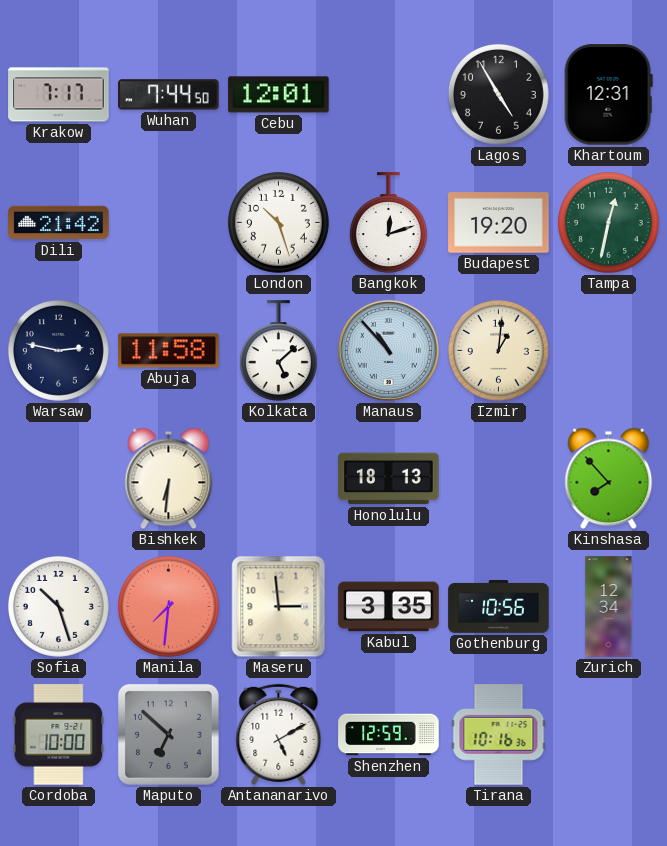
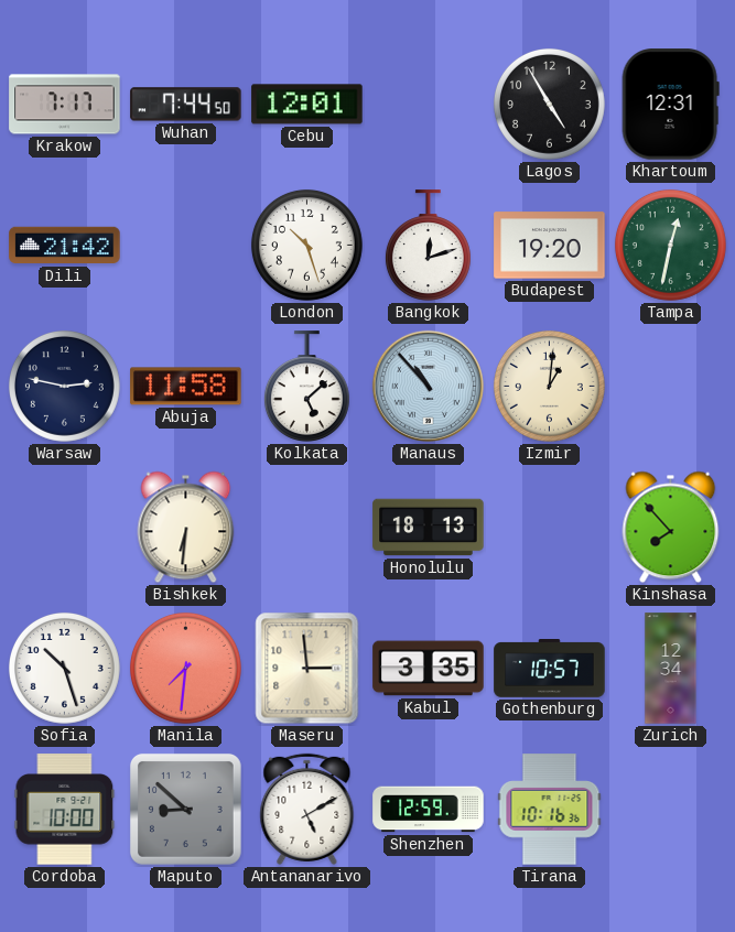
Gothenburg: 10:56 -> 10:57 (550, 669)
Maputo: 6:52 -> 8:52 (185, 809)
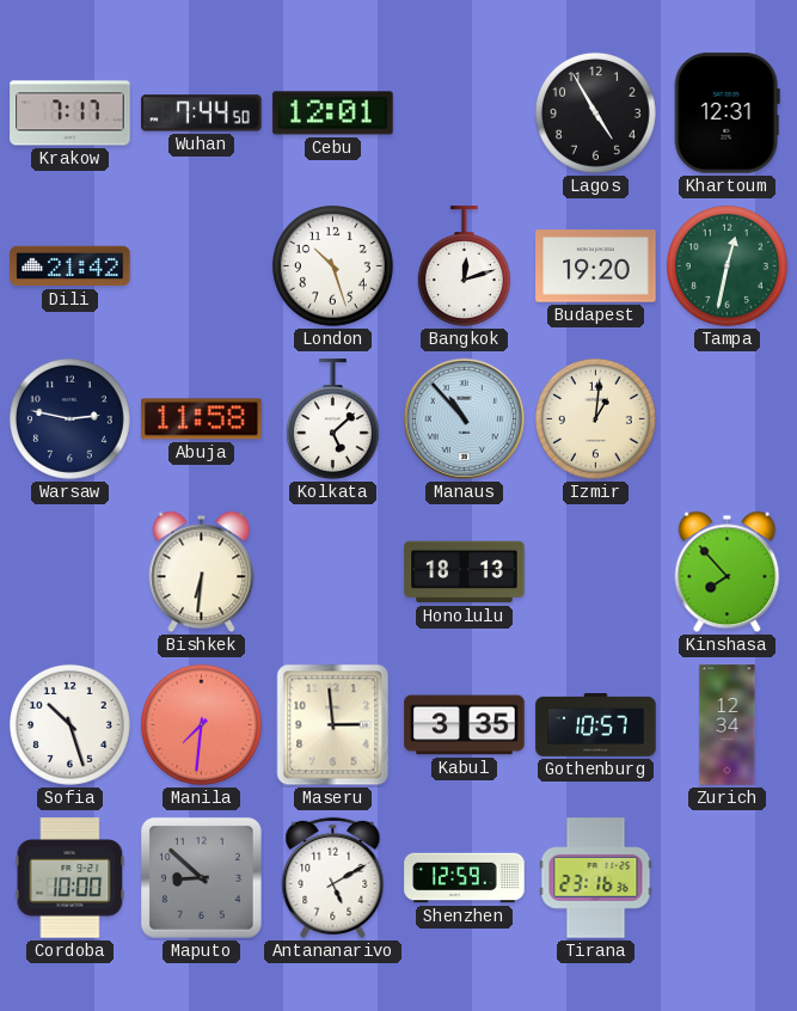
Tirana: 10:16 -> 23:16 (596, 878)
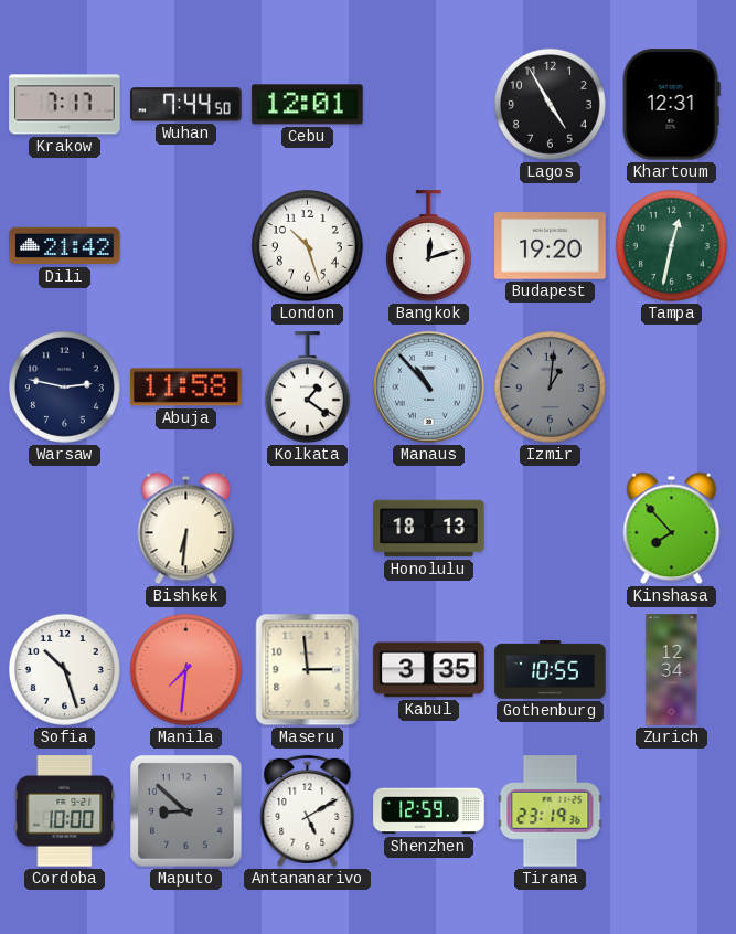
Kolkata: 5:08 -> 1:21 (307, 388)
Izmir dial: cream -> grey (550, 386)
Gothenburg: 10:57 -> 10:55 (551, 670)
Tirana: 23:16 -> 23:19 (551, 811)
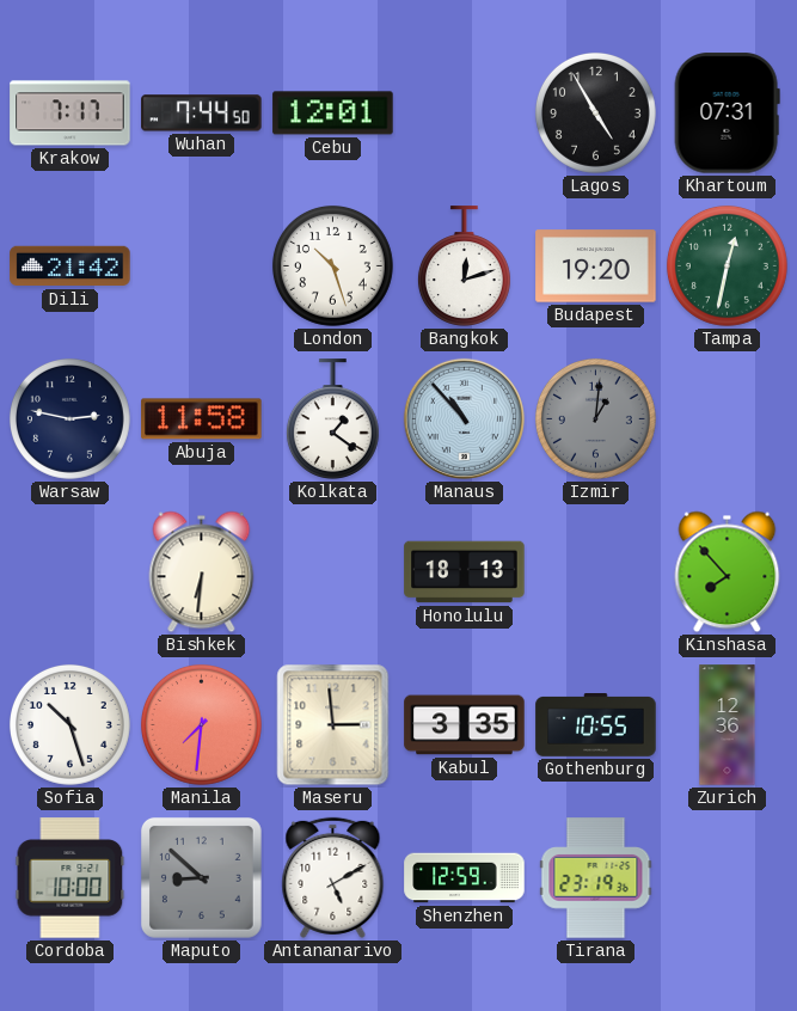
Khartoum: 12:31 -> 07:31 (727, 114)
Zurich: 12:34 -> 12:36 (728, 725)
